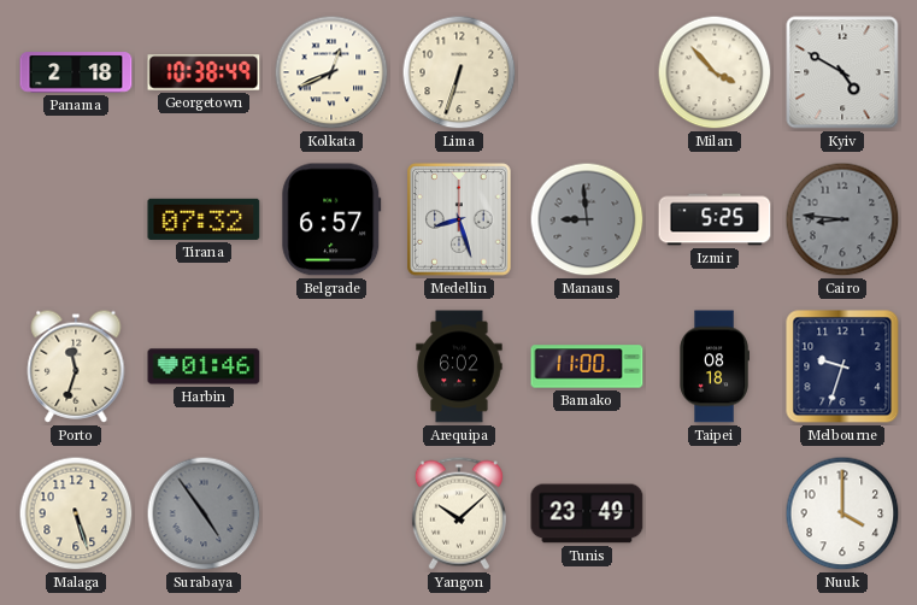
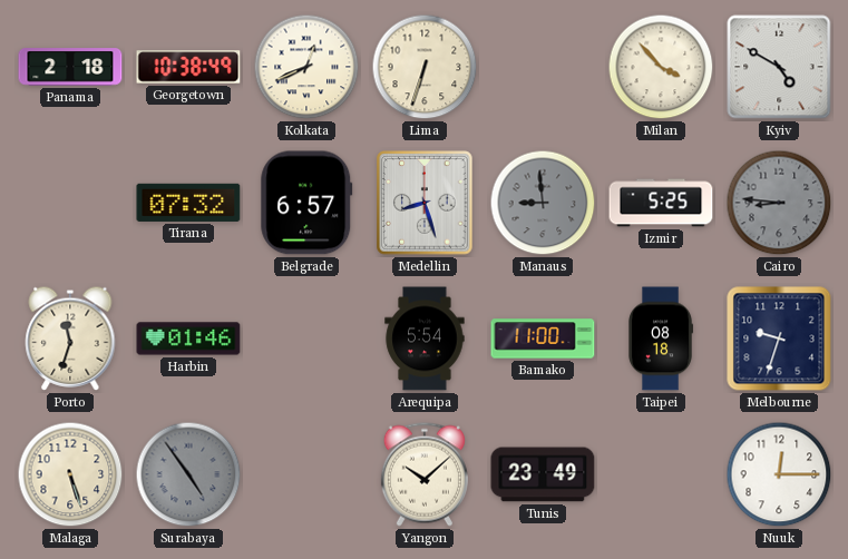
Arequipa: 6:02 -> 5:54 (425, 339)
Nuuk: 4:00 -> 12:15 (779, 474)
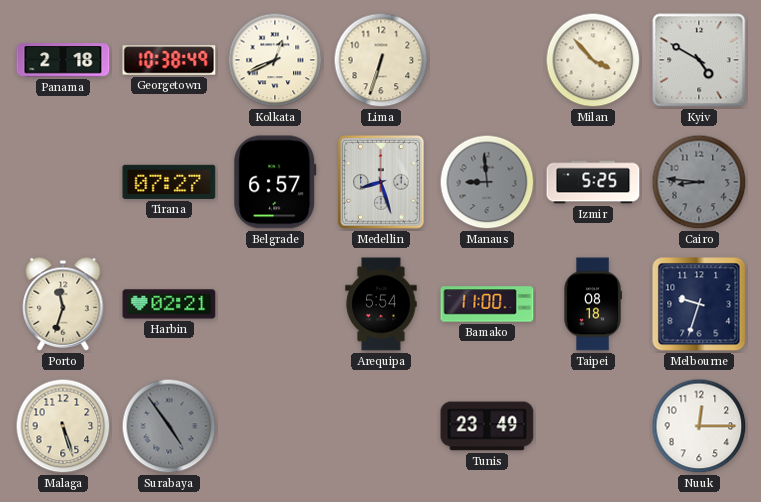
Tirana: 07:32 -> 07:27 (169, 182)
Harbin: 01:46 -> 02:21 (169, 304)
Yangon: 10:08 -> none (425, 474)
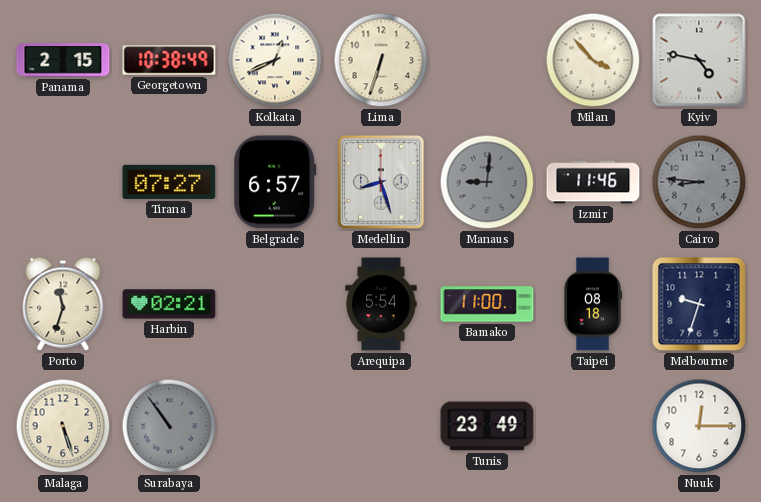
Panama: 2:18 -> 2:15 (63, 60)
Kyiv: 4:50 -> 4:47 (699, 60)
Manaus: 8:59 -> 9:01 (487, 182)
Izmir: 5:25 -> 11:46 (593, 182)
Surabaya: 4:54 -> 10:54 (169, 426)
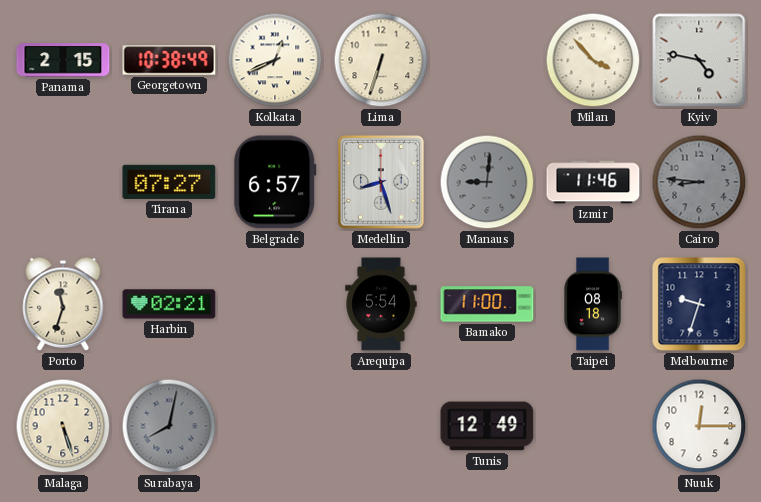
Surabaya: 10:54 -> 8:02 (169, 426)
Tunis: 23:49 -> 12:49 (487, 426)
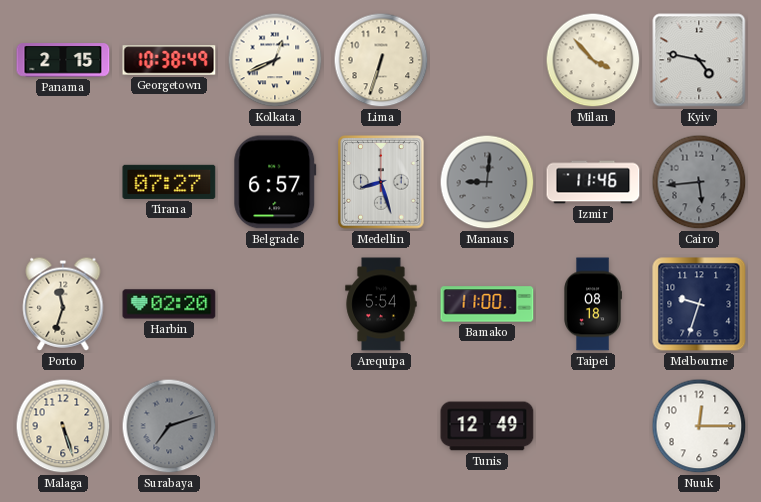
Cairo: 8:46 -> 5:44 (699, 182)
Harbin: 02:21 -> 02:20 (169, 304)
Surabaya: 8:02 -> 7:12 (169, 426)
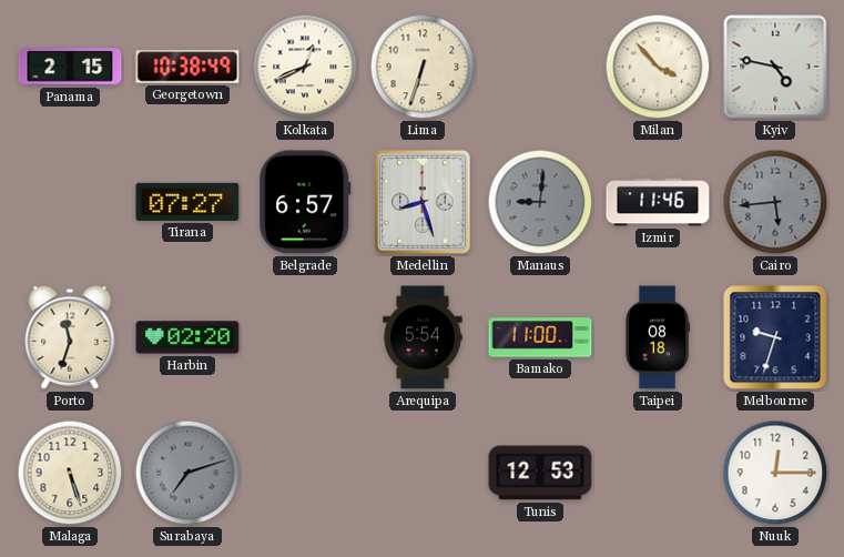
Tunis: 12:49 -> 12:53 (540, 473)
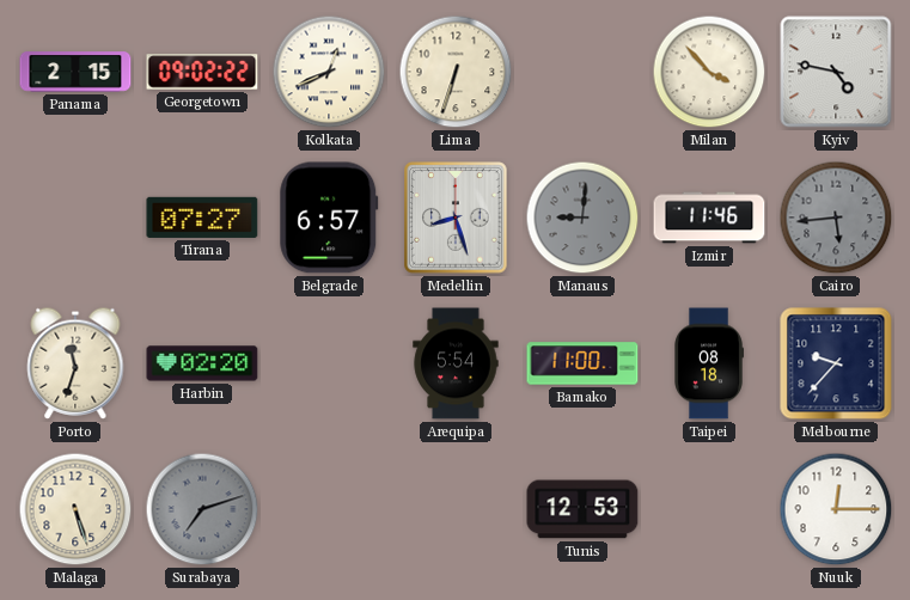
Georgetown: 10:38 -> 09:02 (202, 72)
Melbourne: 9:33 -> 9:37 (836, 363)
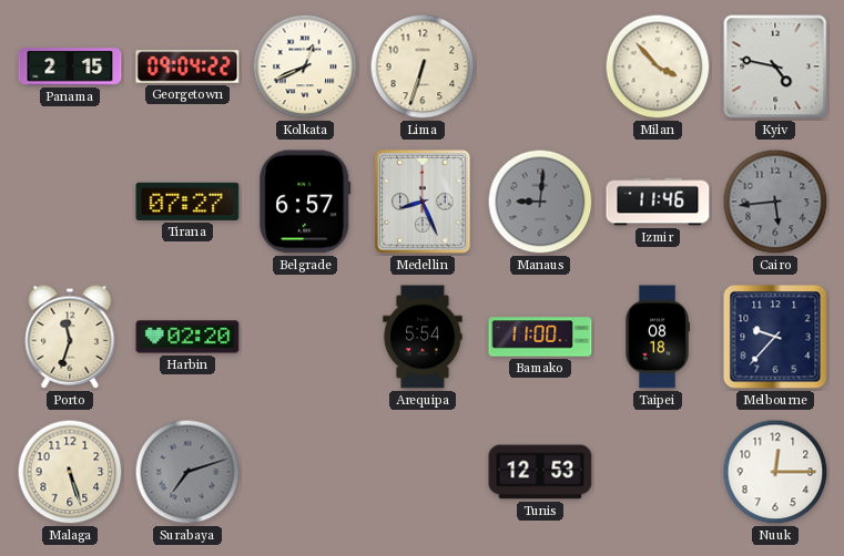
Georgetown: 09:02 -> 09:04 (187, 66)
Medellin: 8:27 -> 8:26 (423, 202)
